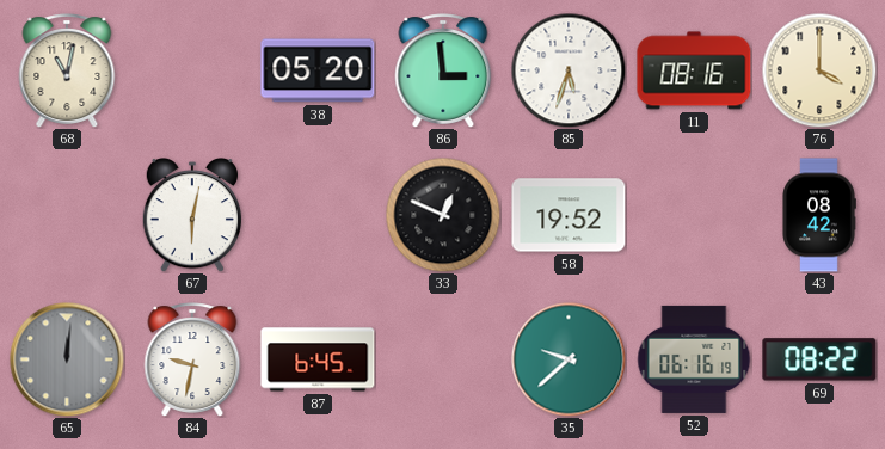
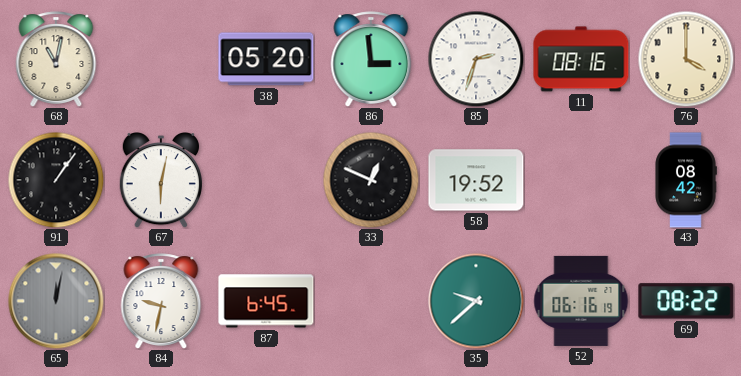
85: 5:33 -> 2:33 (476, 59)
91: none -> 1:06 (56, 180)
65: 12:01 -> 12:02 (56, 301)
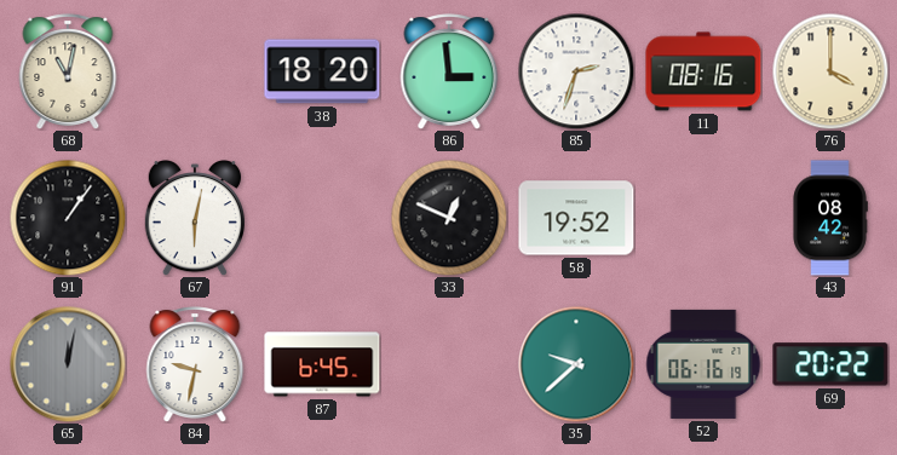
38: 05:20 -> 18:20 (322, 71)
69: 08:22 -> 20:22 (830, 364)
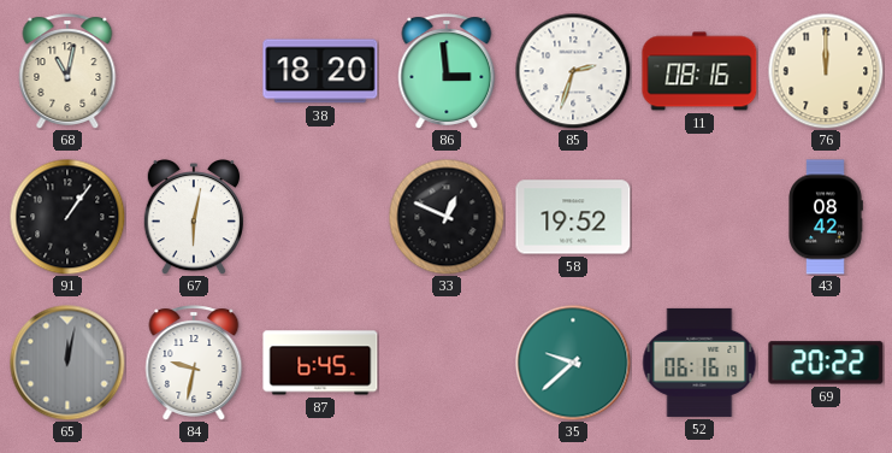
76: 4:00 -> 12:00 (826, 71)
